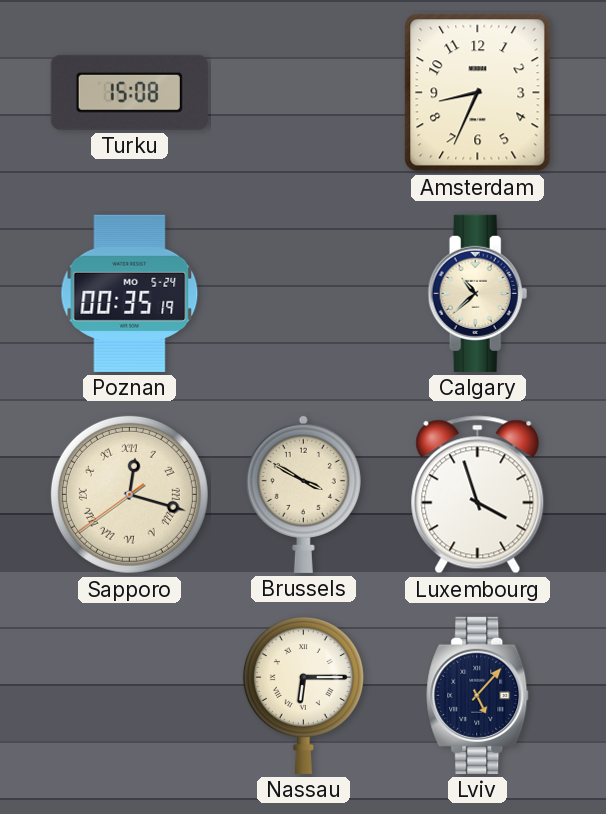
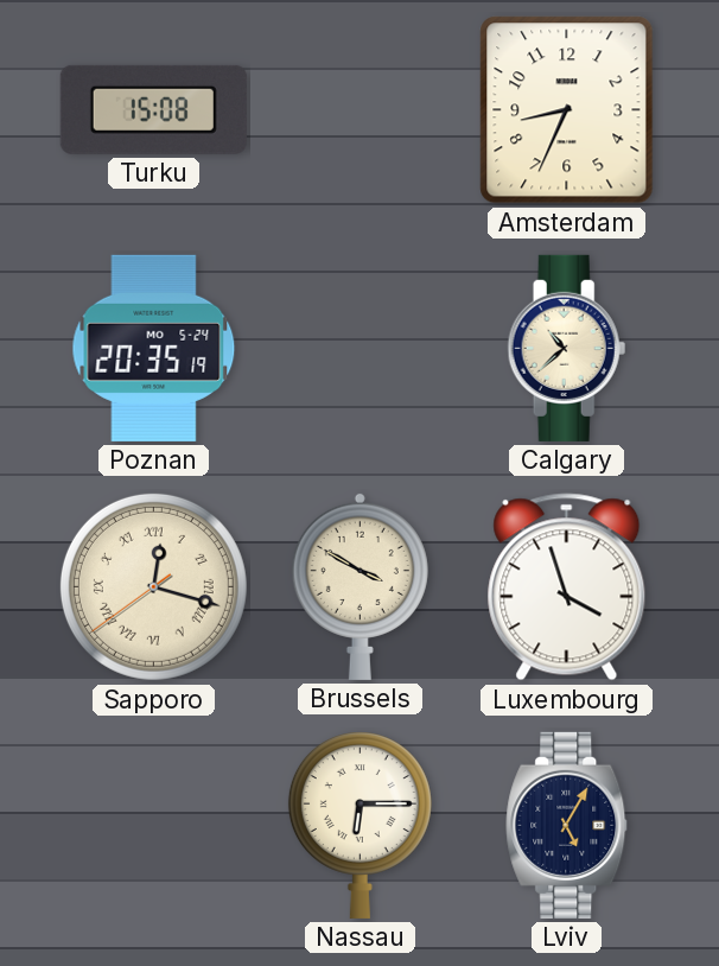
Poznan: 00:35 -> 20:35 (154, 348)
Lviv: 5:07 -> 5:05 (567, 825)
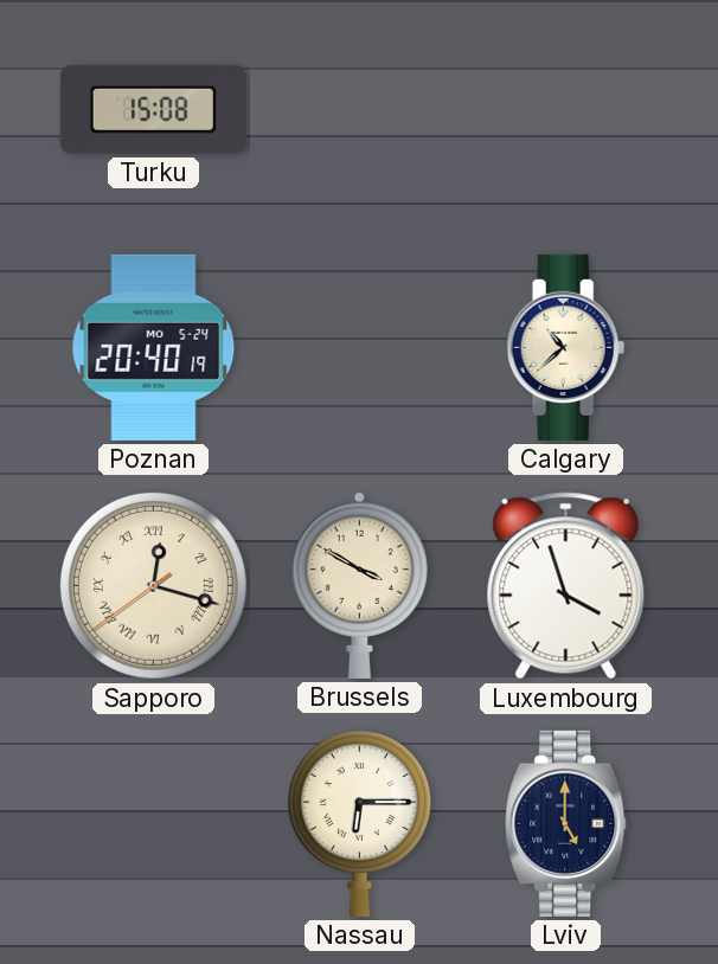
Amsterdam: 8:34 -> none (567, 110)
Poznan: 20:35 -> 20:40 (154, 347)
Lviv: 5:05 -> 5:00 (566, 823)
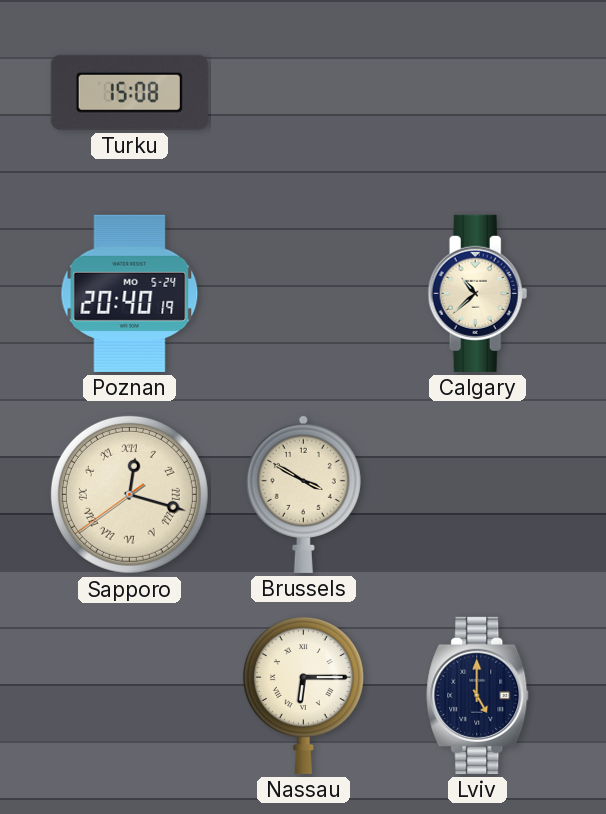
Luxembourg: 3:57 -> none (566, 586)
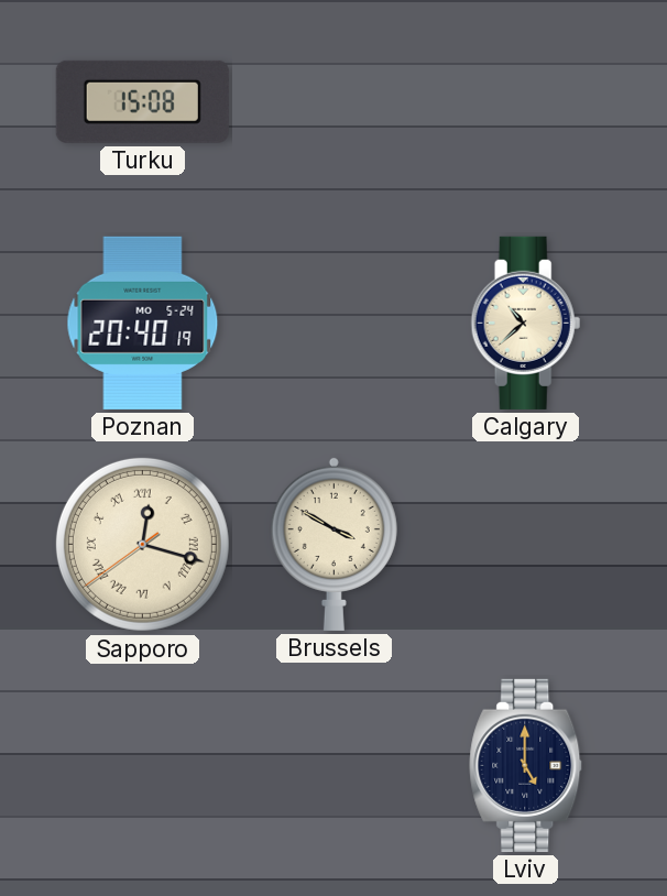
Nassau: 6:15 -> none (303, 696)
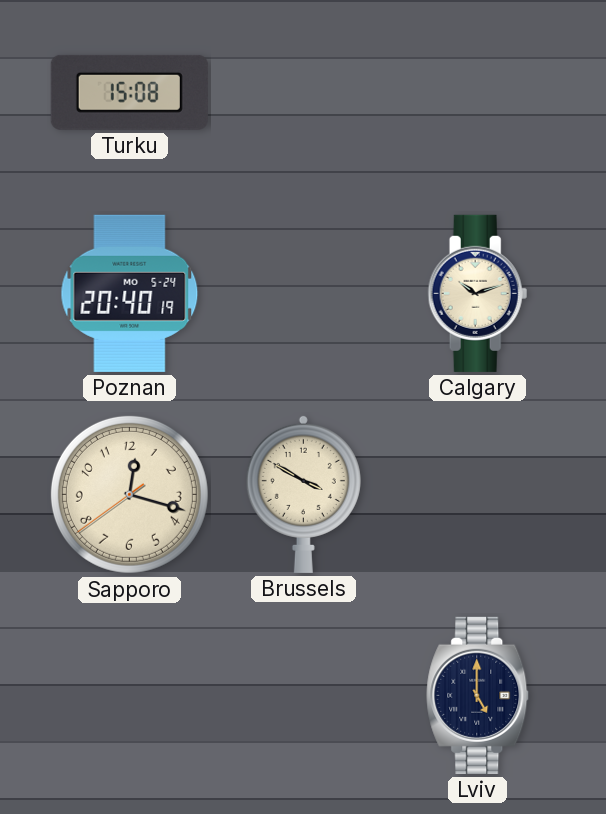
Calgary: 10:38 -> 10:12 (478, 293)
Sapporo numerals: Roman -> Arabic (129, 494)
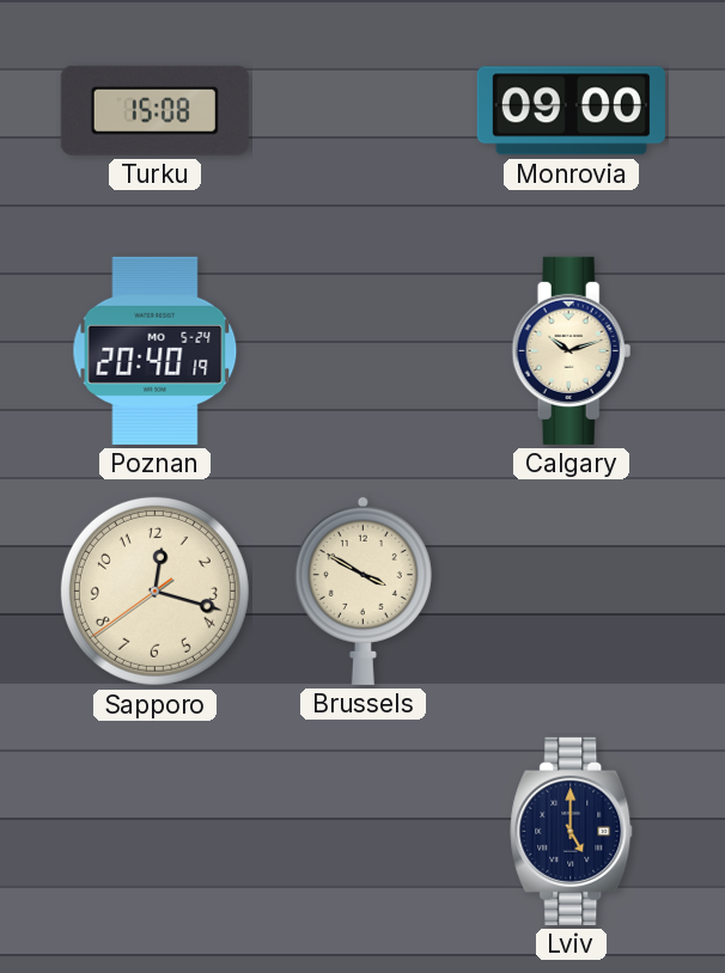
Monrovia: none -> 09:00 (571, 111)
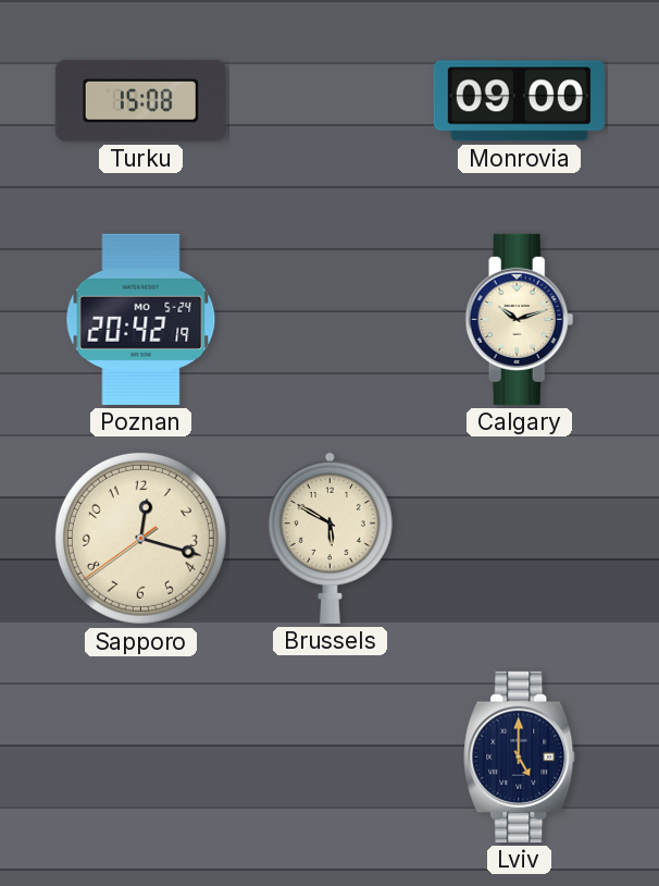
Poznan: 20:40 -> 20:42 (141, 319)
Brussels: 3:50 -> 5:50 (329, 538)
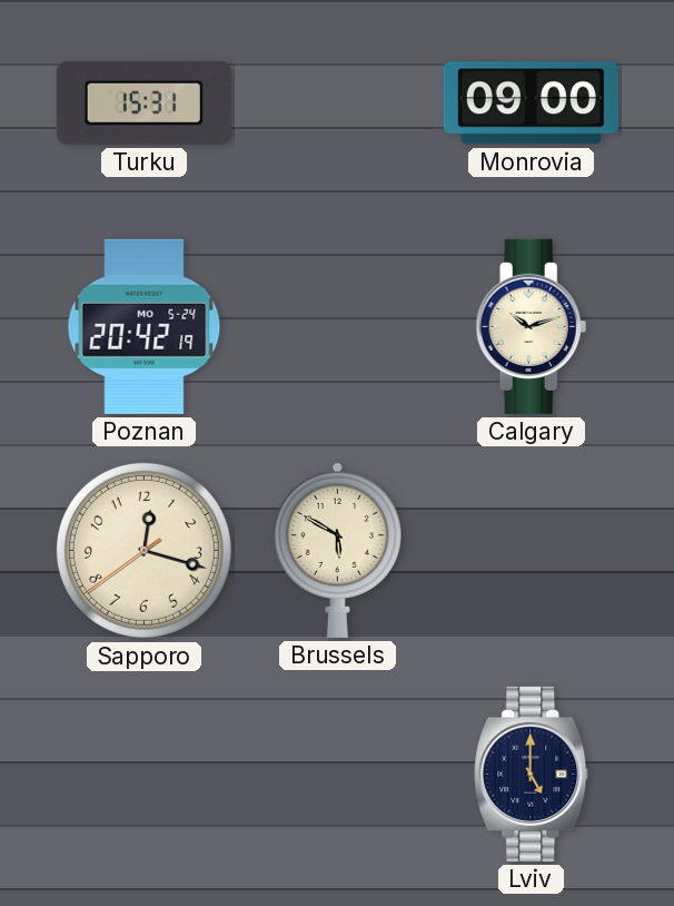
Turku: 15:08 -> 15:31 (143, 102)
